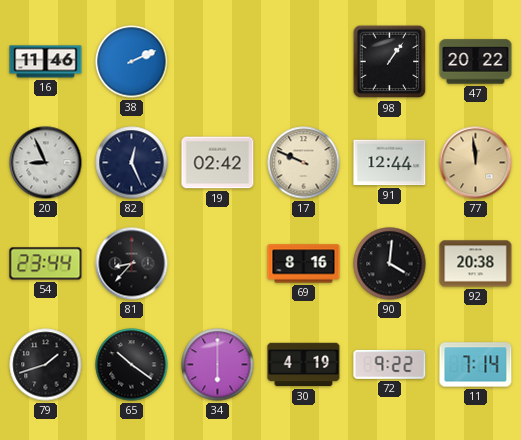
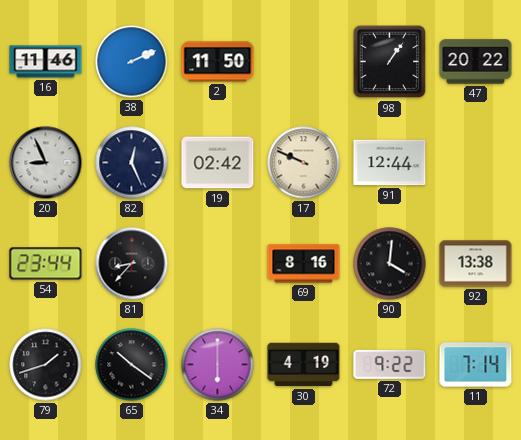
2: none -> 11:50 (218, 62)
77: 11:59 -> none (476, 163)
92: 20:38 -> 13:38 (476, 264)
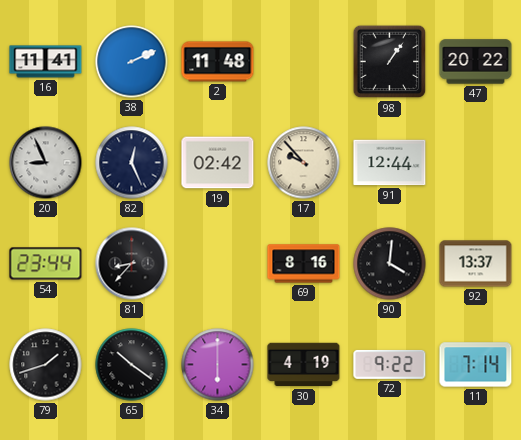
16: 11:46 -> 11:41 (46, 62)
2: 11:50 -> 11:48 (218, 62)
17: 9:49 -> 9:53 (304, 163)
92: 13:38 -> 13:37 (476, 264)
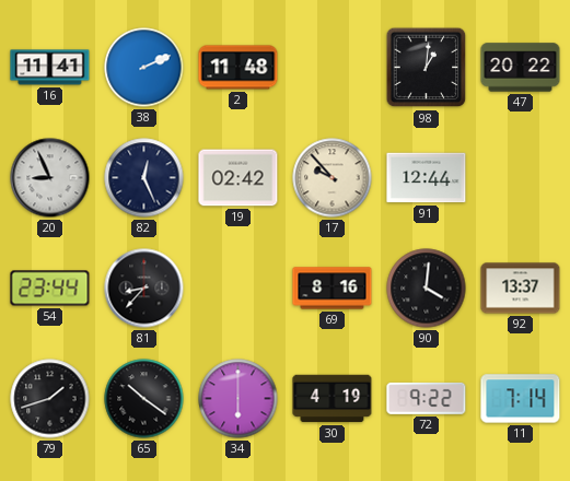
98: 1:06 -> 1:01 (427, 68)
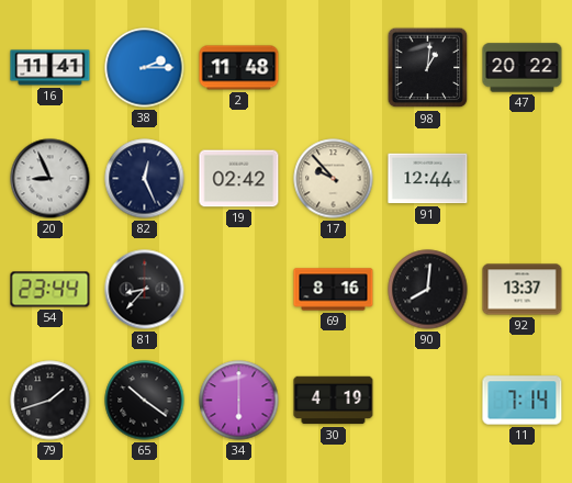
38: 2:11 -> 2:15 (145, 68)
90: 4:01 -> 8:01 (428, 290)
72: 9:22 -> none (427, 398)
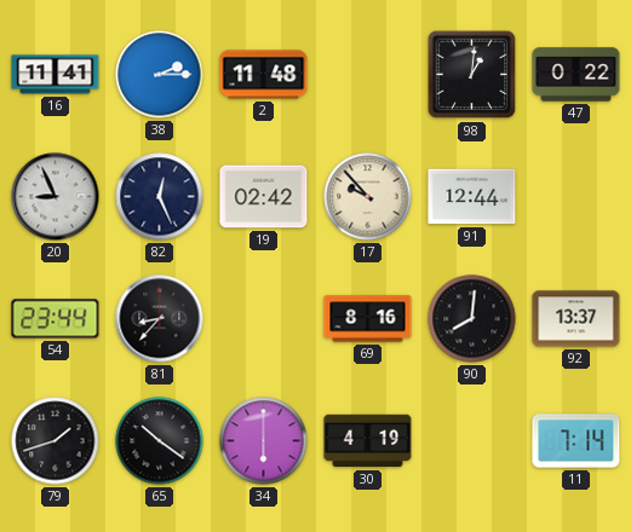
47: 20:22 -> 0:22 (576, 75)
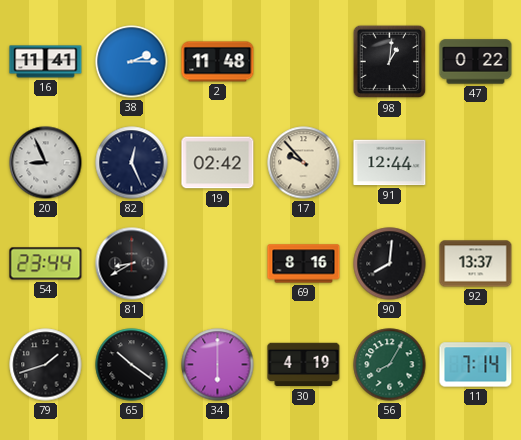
81: 8:37 -> 8:40 (132, 264)
56: none -> 8:05 (390, 365)
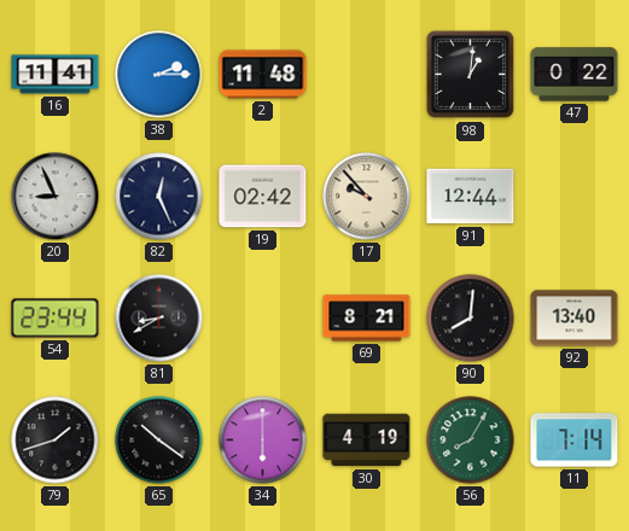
69: 8:16 -> 8:21 (367, 319)
92: 13:37 -> 13:40 (575, 319)
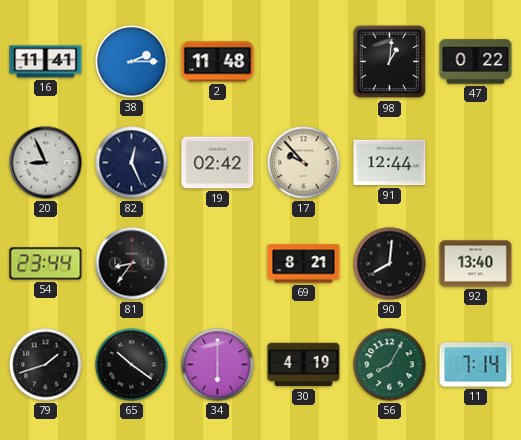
81: 8:40 -> 8:36 (132, 264)
